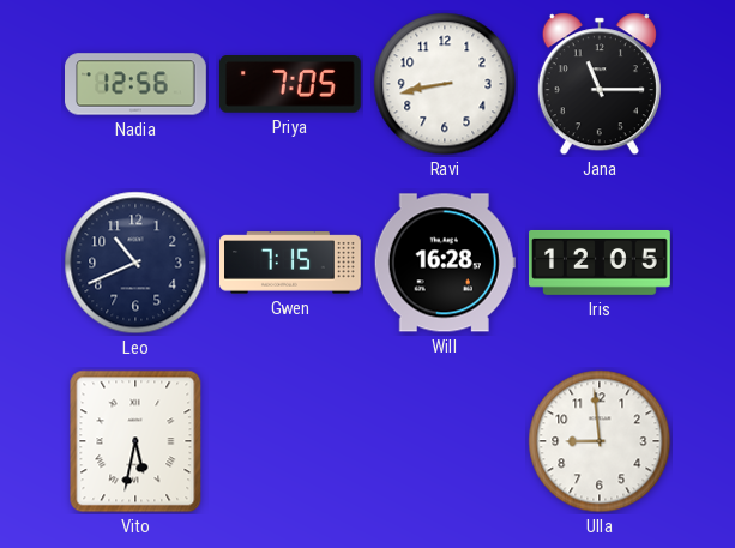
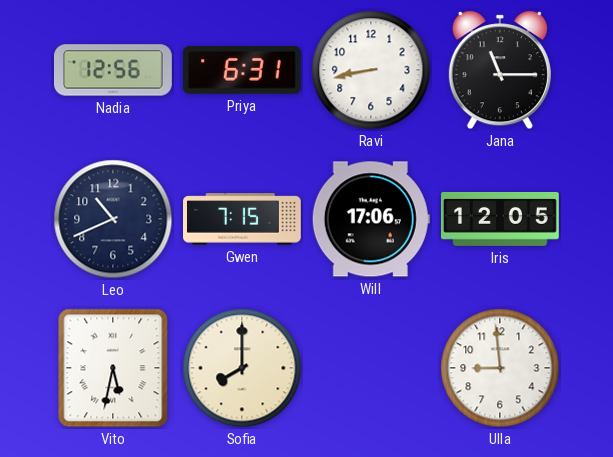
Priya: 7:05 -> 6:31 (242, 71)
Will: 16:28 -> 17:06 (371, 219)
Sofia: none -> 8:00 (242, 368)
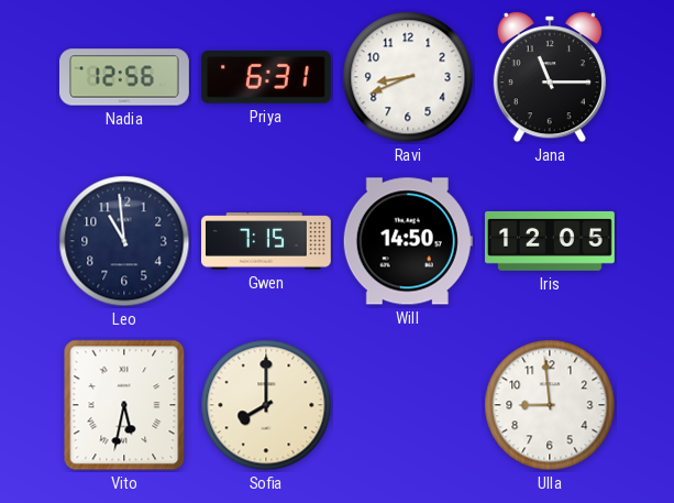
Ravi: 8:43 -> 8:41 (408, 77)
Leo: 10:41 -> 10:59 (124, 241)
Will: 17:06 -> 14:50 (408, 241)
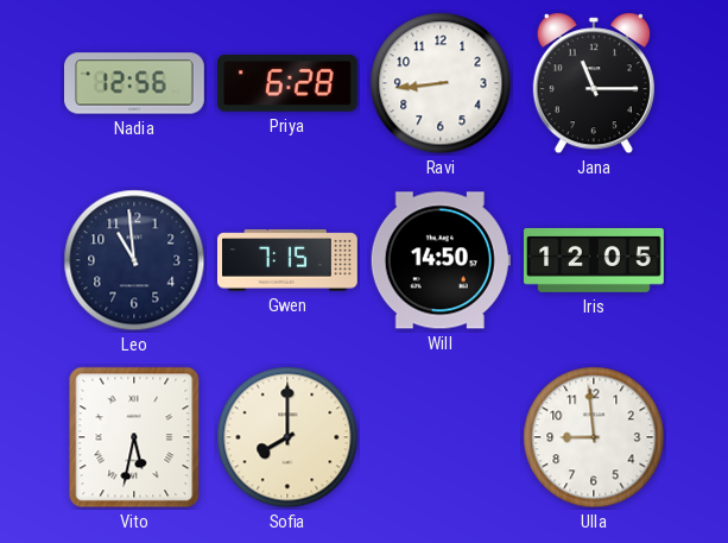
Priya: 6:31 -> 6:28 (287, 84)
Ravi: 8:41 -> 8:44 (441, 83)
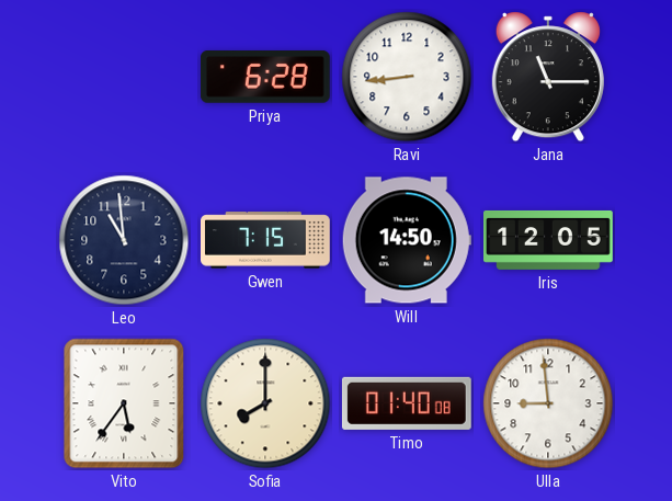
Nadia: 12:56 -> none (135, 83)
Vito: 5:32 -> 5:36 (124, 403)
Timo: none -> 01:40 (407, 403)
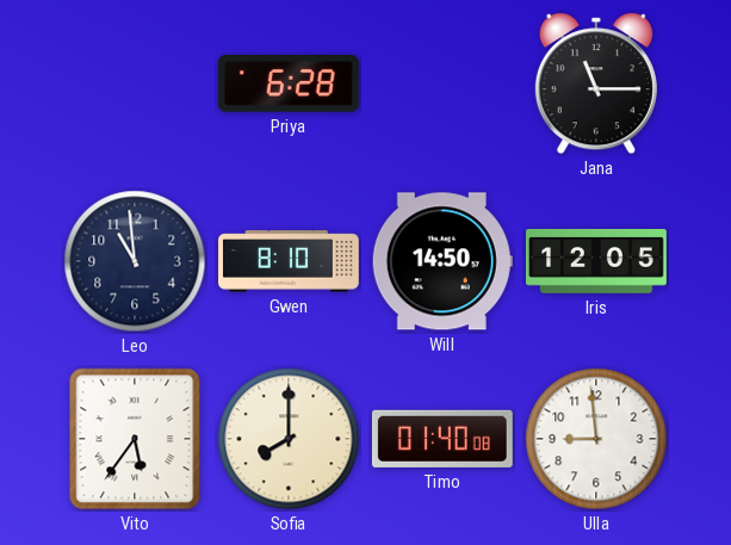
Ravi: 8:44 -> none (407, 77)
Gwen: 7:15 -> 8:10 (290, 261)
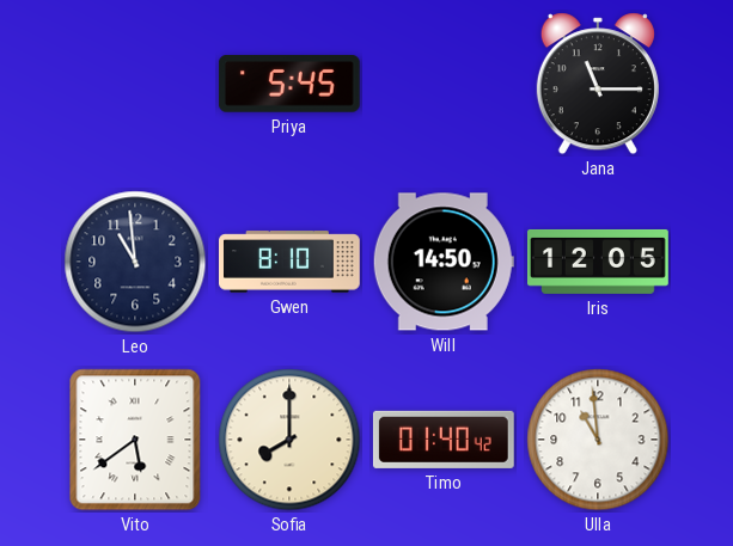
Priya: 6:28 -> 5:45 (289, 85)
Vito: 5:36 -> 5:39 (135, 440)
Timo: 01:40:08 -> 01:40:42 (444, 440)
Ulla: 8:59 -> 10:59 (598, 440)
